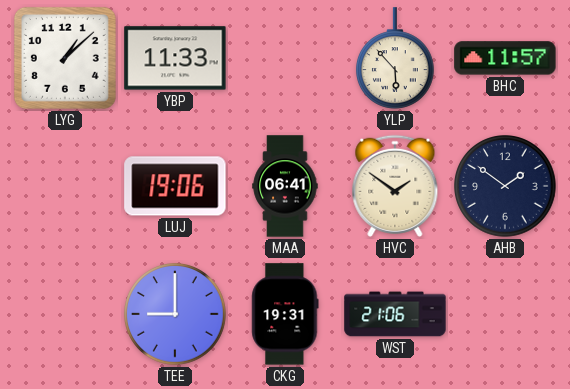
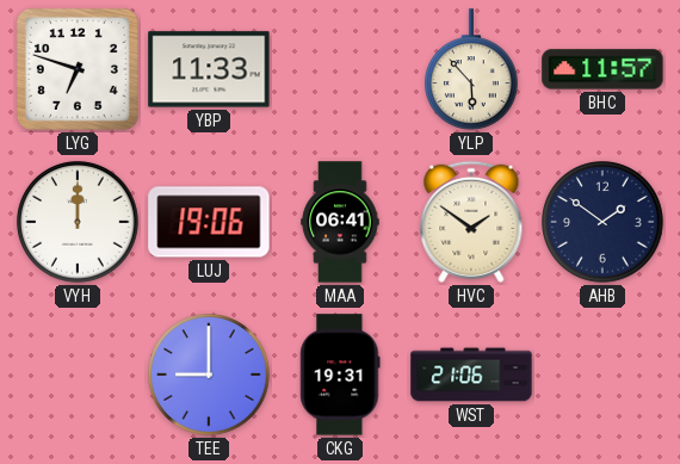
LYG: 1:08 -> 6:48 (78, 69)
VYH: none -> 12:00 (78, 222)
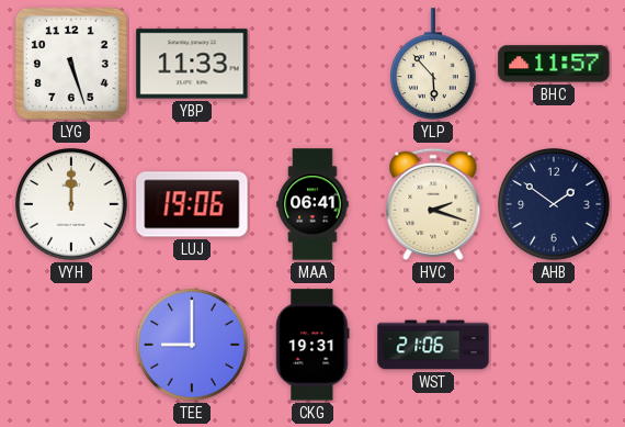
LYG: 6:48 -> 5:27 (71, 64)
HVC: 1:51 -> 2:18 (433, 204)
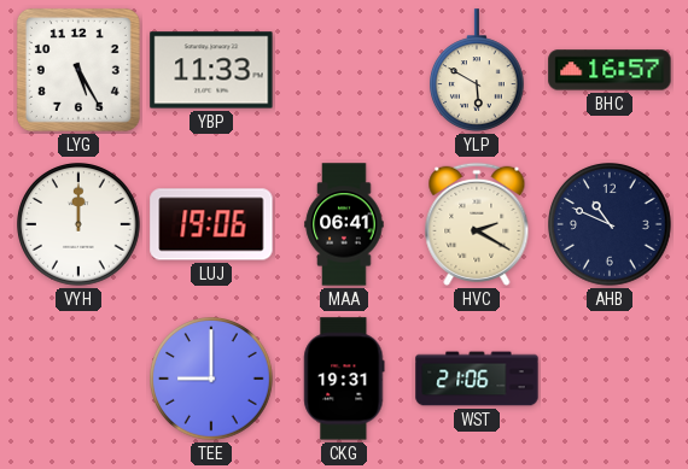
LYG: 5:27 -> 5:25 (78, 70)
YLP: 5:53 -> 5:50 (478, 70)
BHC: 11:57 -> 16:57 (610, 70)
HVC: 2:18 -> 2:20 (477, 224)
AHB: 1:51 -> 10:49 (610, 224)
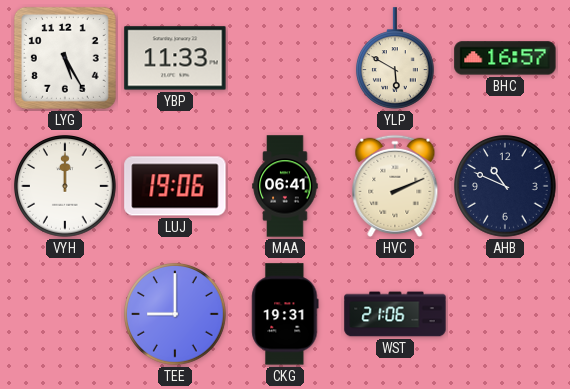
HVC: 2:20 -> 2:11 (395, 186)
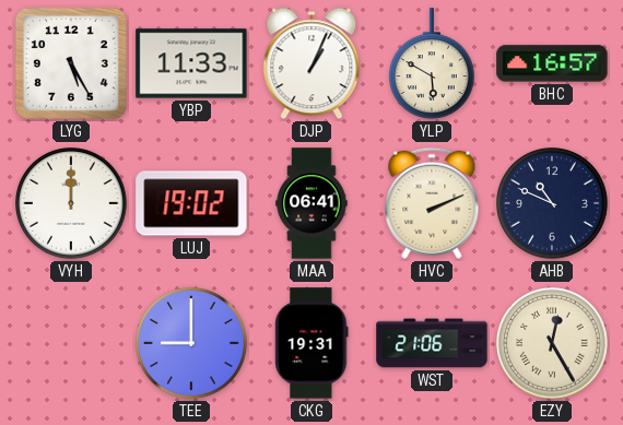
DJP: none -> 1:04 (311, 63)
LUJ: 19:06 -> 19:02 (191, 203)
EZY: none -> 12:25 (552, 343)
